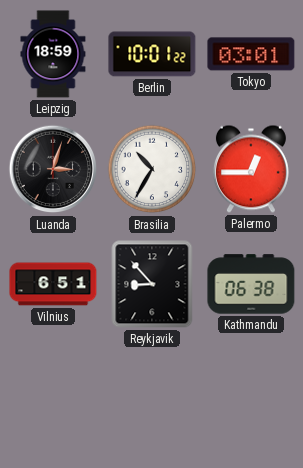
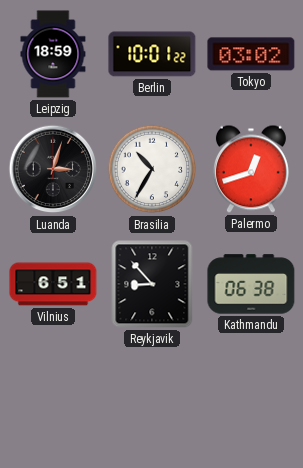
Tokyo: 03:01 -> 03:02 (251, 54)
Palermo: 12:45 -> 12:42 (251, 169)
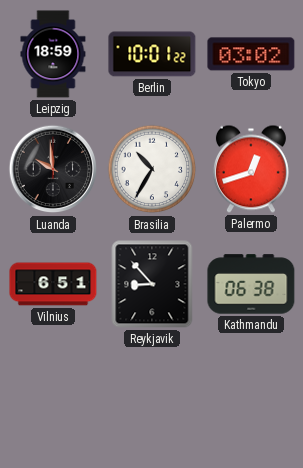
Luanda: 3:03 -> 9:59 (53, 169)
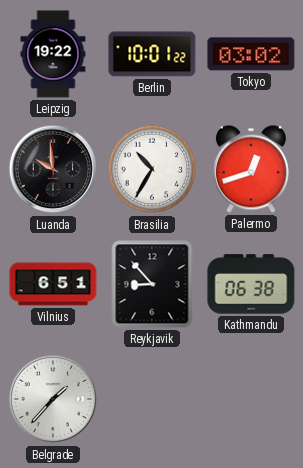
Leipzig: 18:59 -> 19:22 (53, 54)
Belgrade: none -> 1:37 (53, 399)
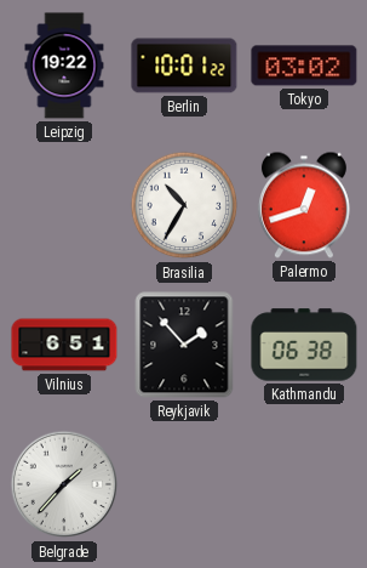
Luanda: 9:59 -> none (53, 169)
Reykjavik: 8:53 -> 1:53 (184, 345)
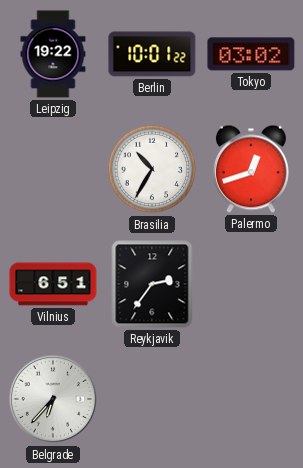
Reykjavik: 1:53 -> 2:36 (152, 284)
Kathmandu: 06:38 -> none (304, 345)
Belgrade: 1:37 -> 6:37 (53, 399)
